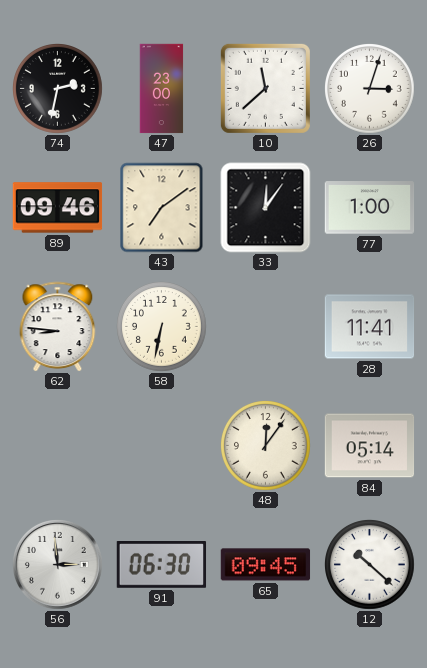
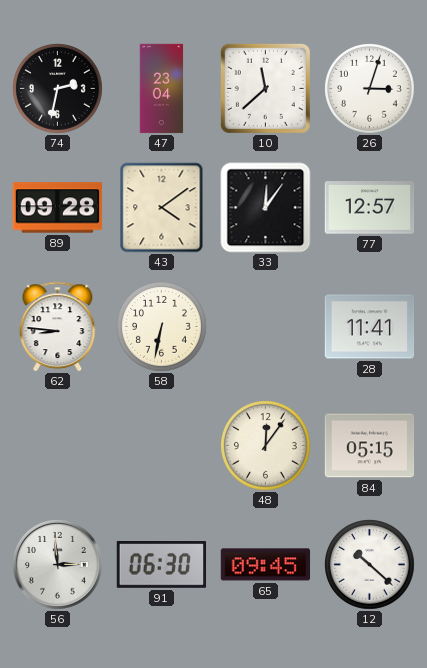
47: 23:00 -> 23:04 (162, 89)
89: 09:46 -> 09:28 (58, 208)
43: 7:09 -> 4:09 (162, 208)
77: 1:00 -> 12:57 (370, 208)
84: 05:14 -> 05:15 (370, 446)
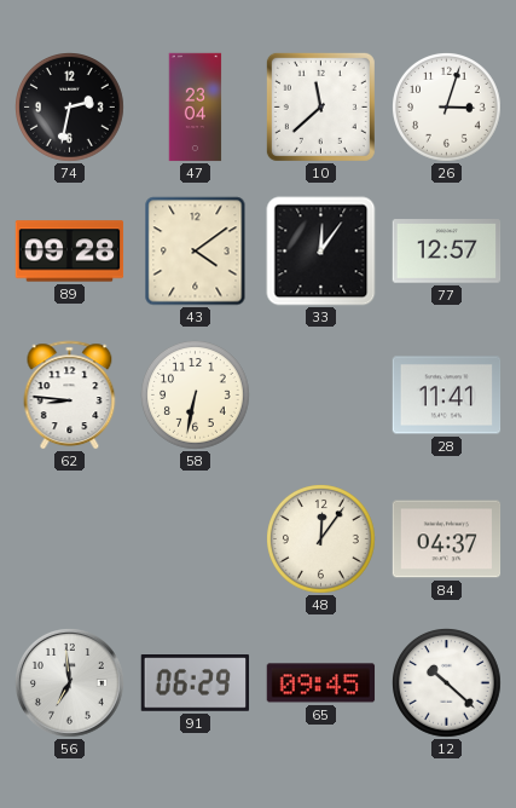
84: 05:15 -> 04:37 (447, 539)
56: 2:59 -> 6:59 (70, 683)
91: 06:30 -> 06:29 (196, 683)
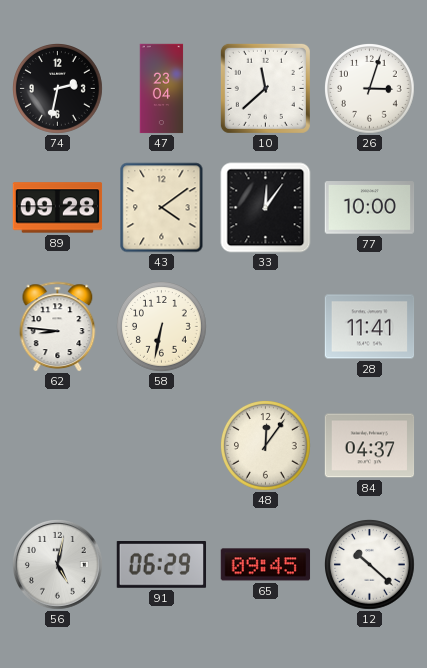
77: 12:57 -> 10:00 (370, 208)
56: 6:59 -> 5:02 (58, 565)
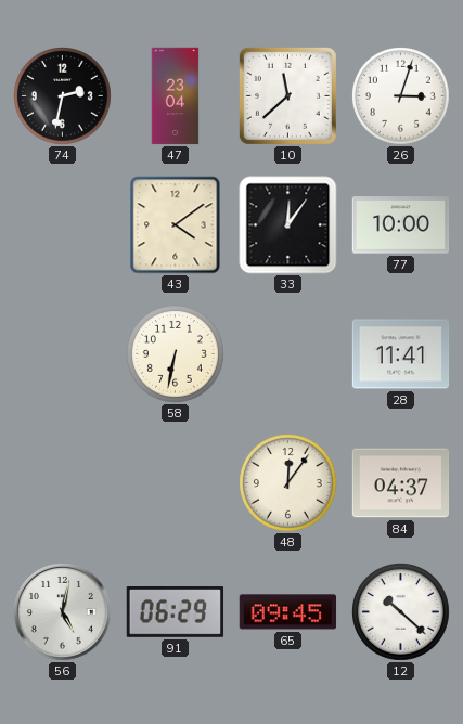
89: 09:28 -> none (58, 208)
62: 8:46 -> none (58, 327)
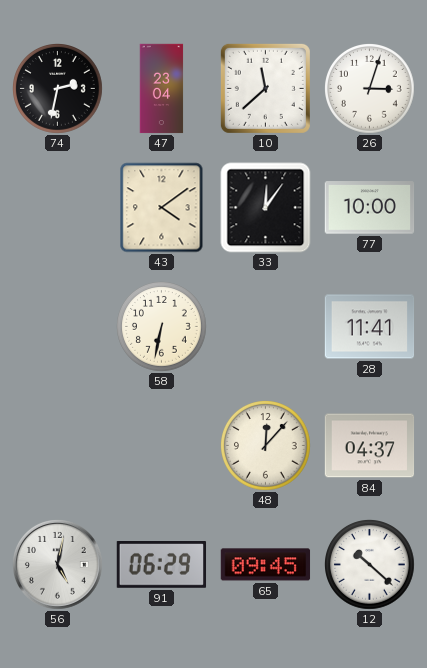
48: 12:06 -> 12:07 (266, 446)
